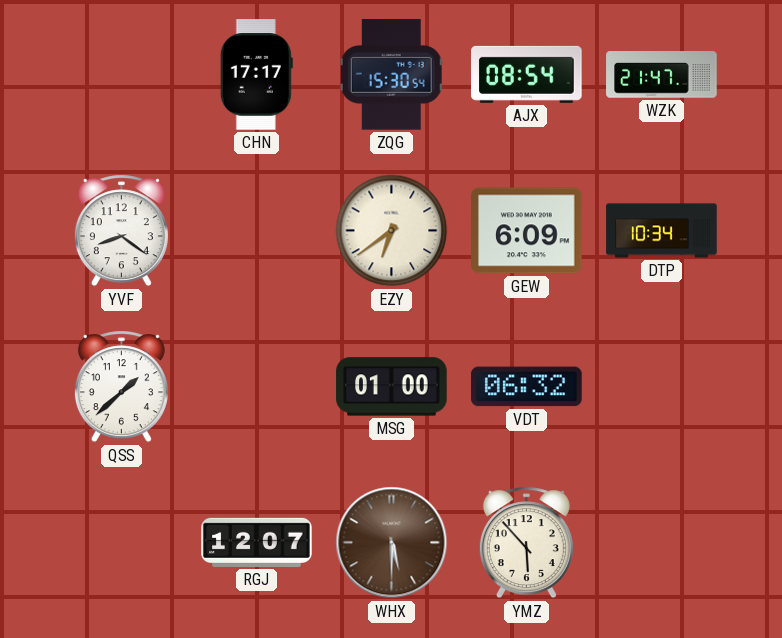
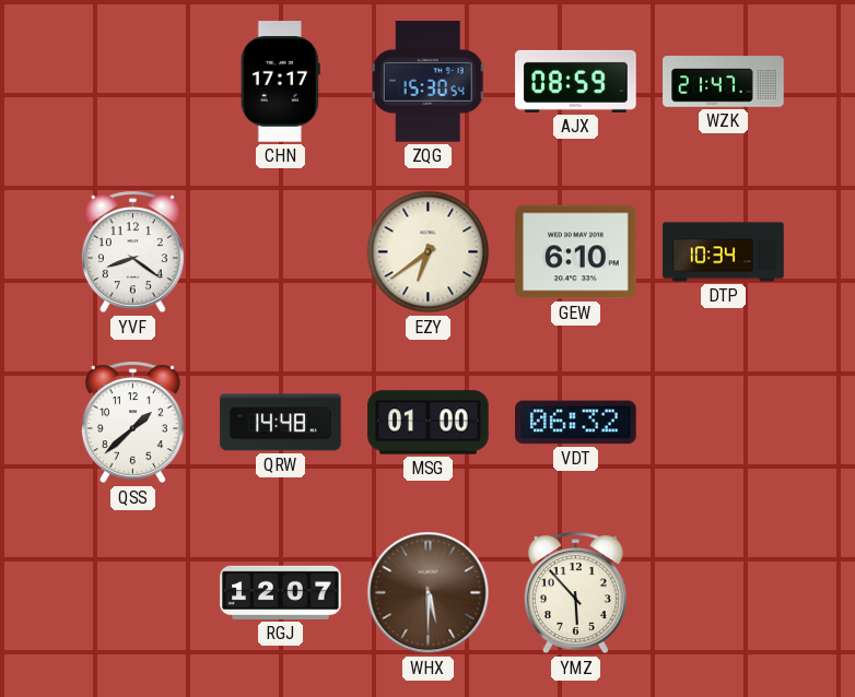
AJX: 08:54 -> 08:59 (576, 81)
GEW: 6:09 -> 6:10 (576, 252)
QRW: none -> 14:48 (281, 423)
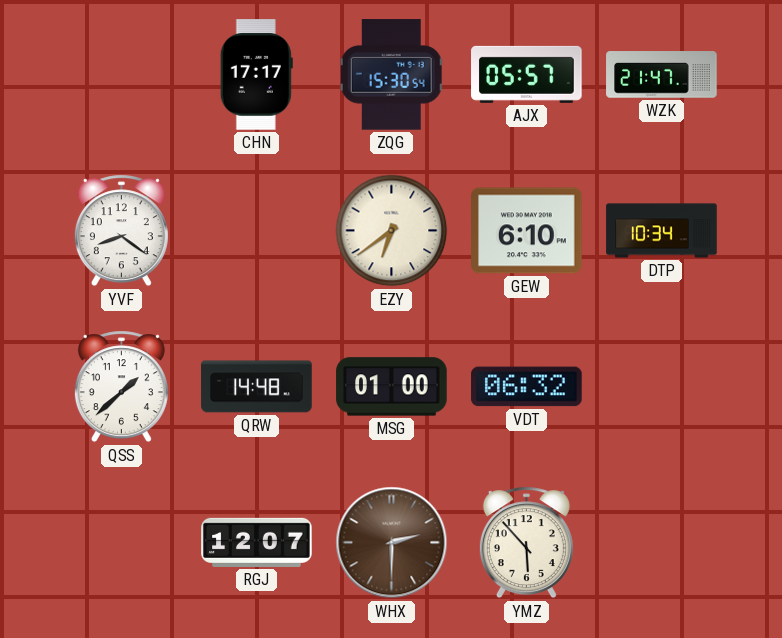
AJX: 08:59 -> 05:57 (527, 74)
WHX: 5:30 -> 2:30 (392, 543)
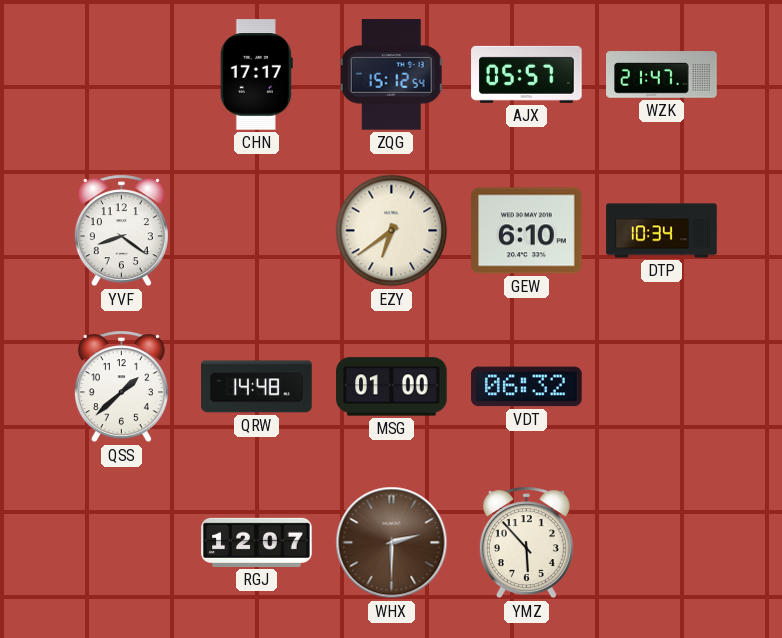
ZQG: 15:30 -> 15:12 (392, 75)
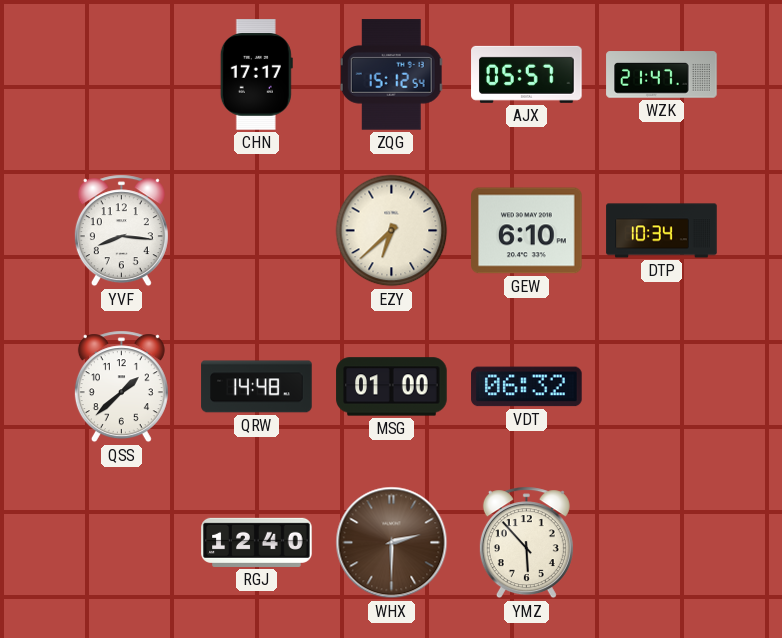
YVF: 8:21 -> 8:16 (121, 231)
EZY: 6:39 -> 6:38 (392, 231)
RGJ: 12:07 -> 12:40 (257, 542)
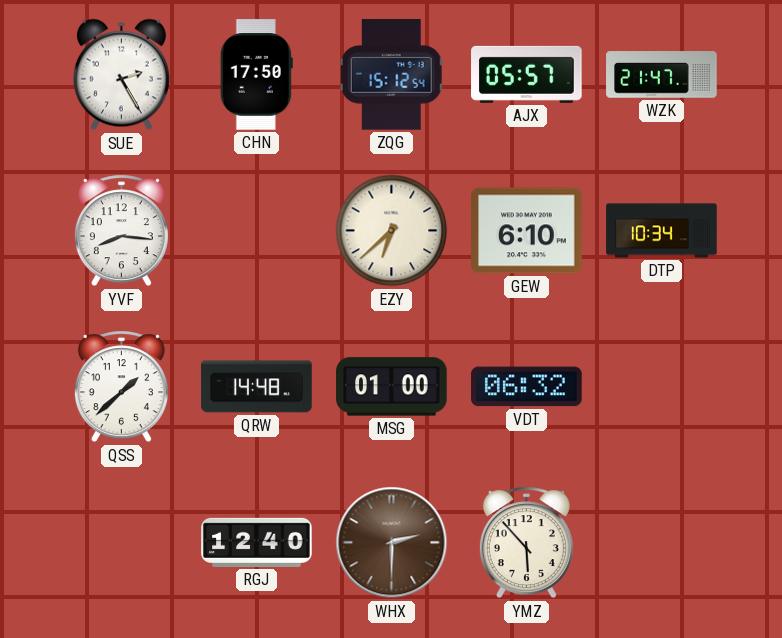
SUE: none -> 2:25 (121, 75)
CHN: 17:17 -> 17:50 (256, 75)
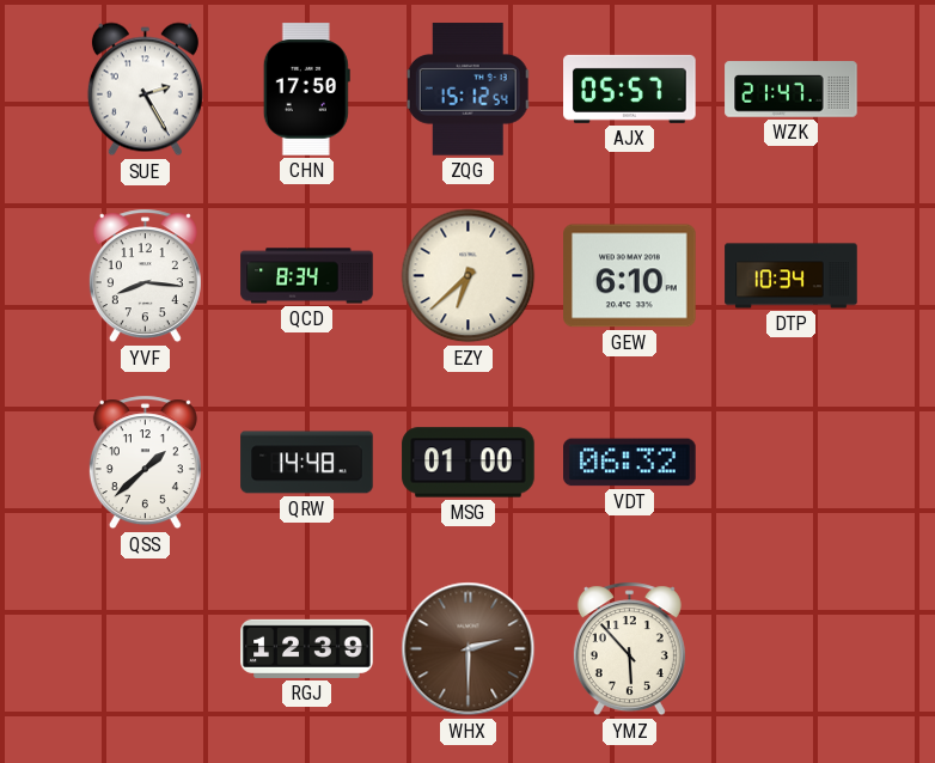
QCD: none -> 8:34 (307, 276)
RGJ: 12:40 -> 12:39 (307, 648)
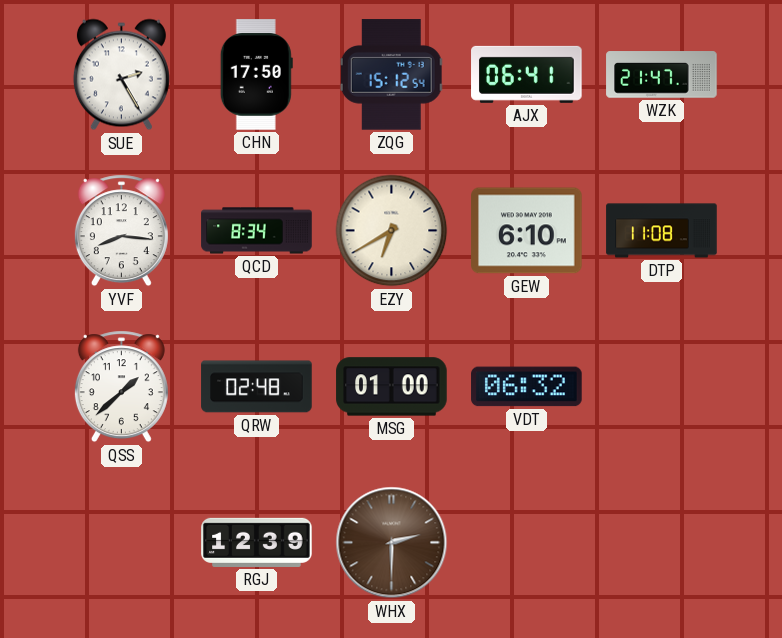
AJX: 05:57 -> 06:41 (527, 74)
EZY: 6:38 -> 6:40 (392, 231)
DTP: 10:34 -> 11:08 (662, 231)
QRW: 14:48 -> 02:48 (257, 387)
YMZ: 5:53 -> none (629, 649)
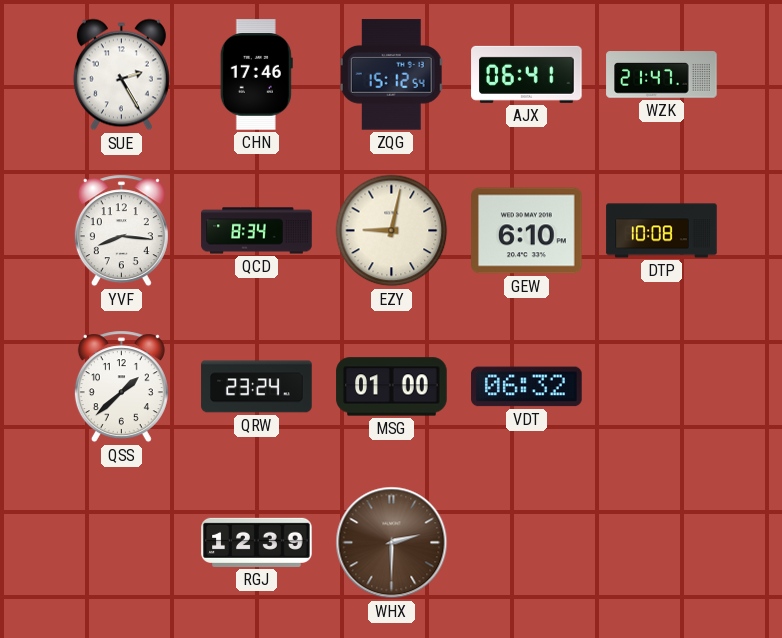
CHN: 17:50 -> 17:46 (256, 75)
EZY: 6:40 -> 9:02 (392, 231)
DTP: 11:08 -> 10:08 (662, 231)
QRW: 02:48 -> 23:24 (257, 387)
